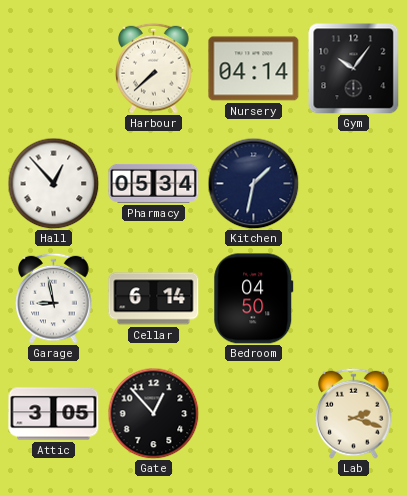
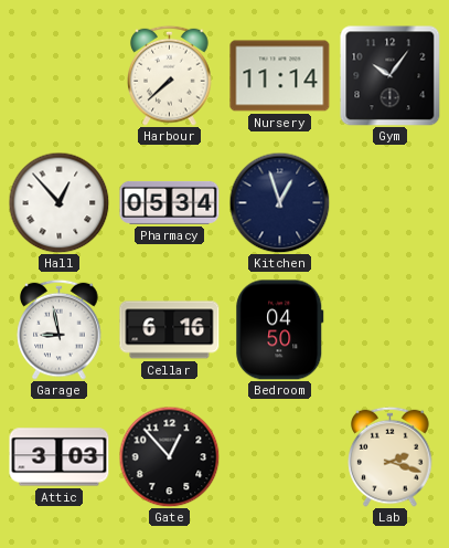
Nursery: 04:14 -> 11:14 (280, 76)
Kitchen: 1:32 -> 12:57 (279, 202)
Cellar: 6:14 -> 6:16 (170, 330)
Attic: 3:05 -> 3:03 (60, 457)
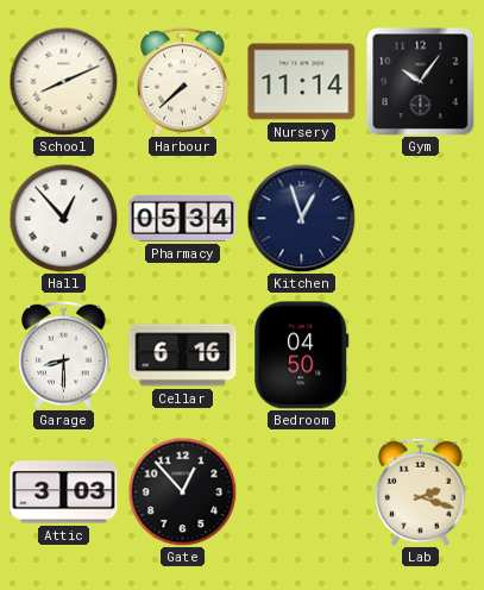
School: none -> 8:11 (63, 81)
Garage: 8:58 -> 8:30 (64, 354)
